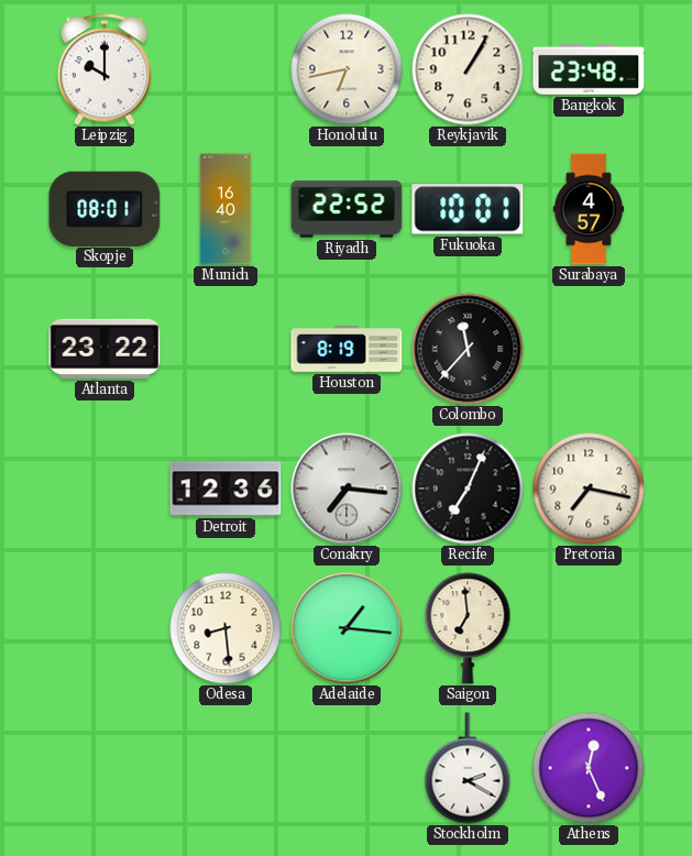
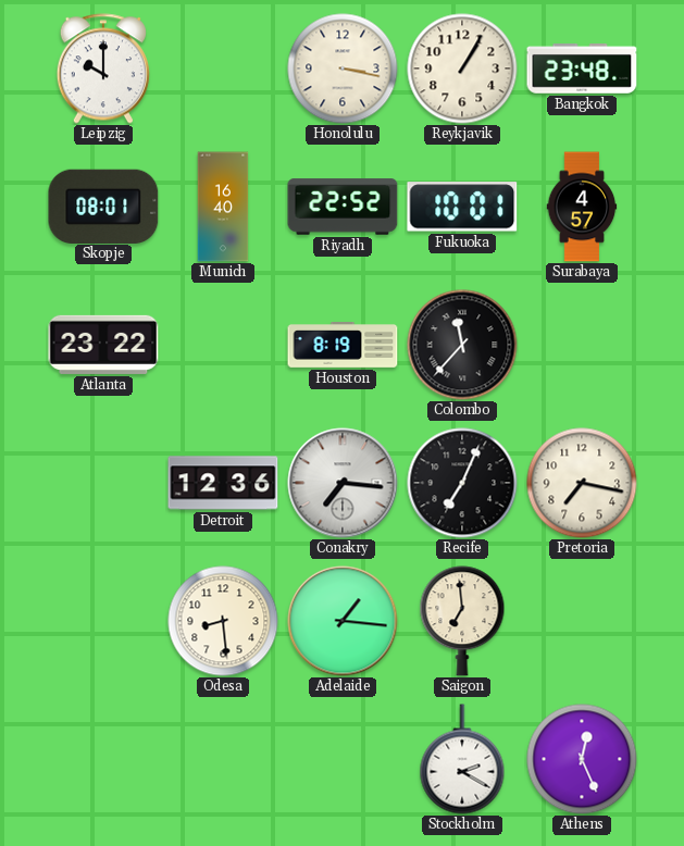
Honolulu: 6:43 -> 3:17 (343, 69)
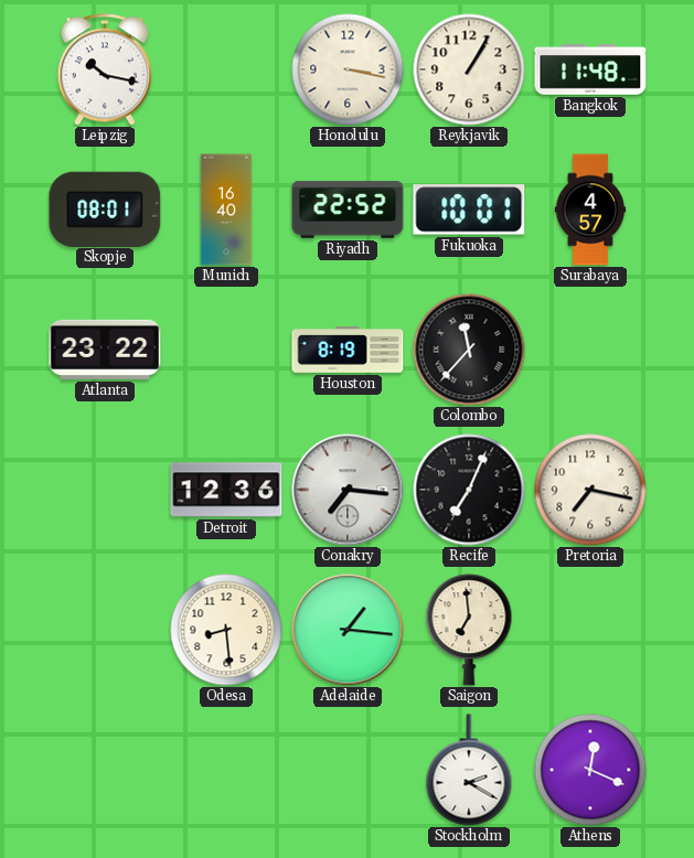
Leipzig: 10:00 -> 10:17 (105, 69)
Bangkok: 23:48 -> 11:48 (590, 69)
Athens: 12:26 -> 12:19 (590, 770)
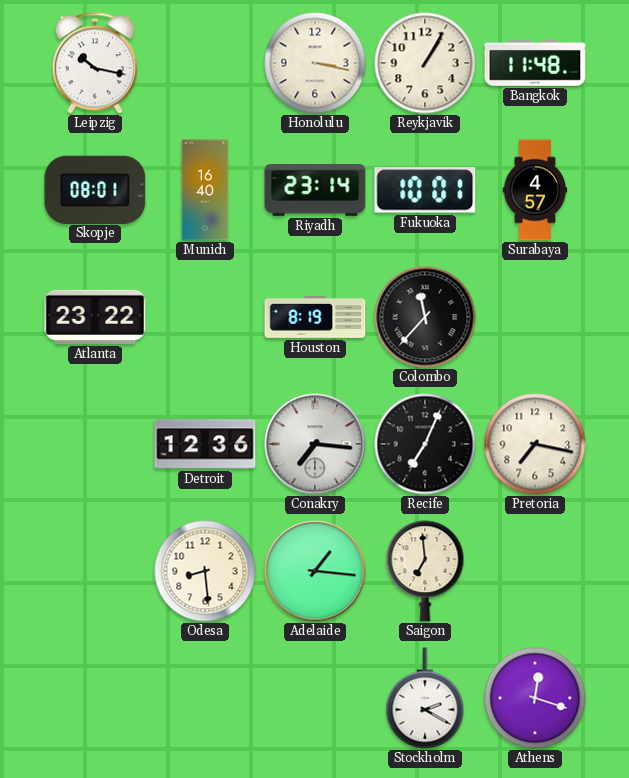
Riyadh: 22:52 -> 23:14 (315, 190)
Athens: 12:19 -> 12:18 (535, 698)
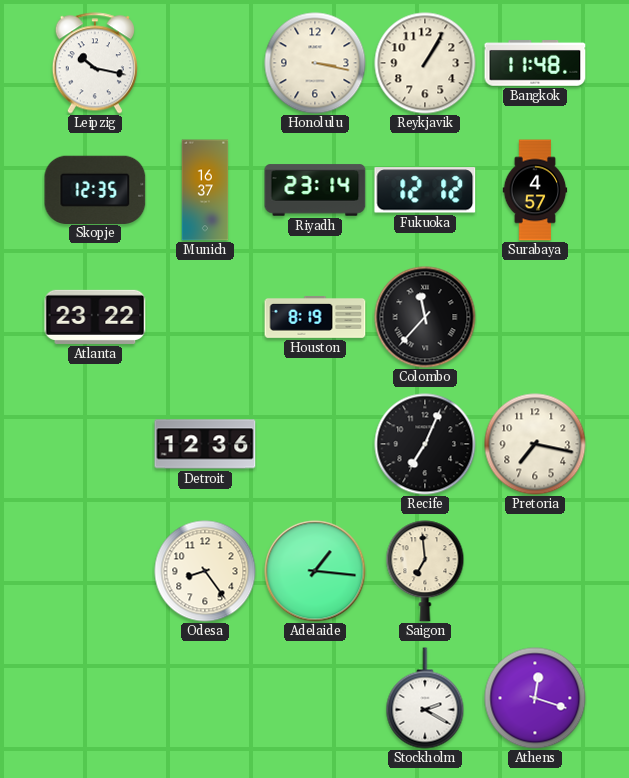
Skopje: 08:01 -> 12:35 (95, 189)
Munich: 16:40 -> 16:37 (205, 190)
Fukuoka: 10:01 -> 12:12 (425, 190)
Conakry: 7:16 -> none (315, 444)
Odesa: 8:29 -> 8:24 (205, 571)
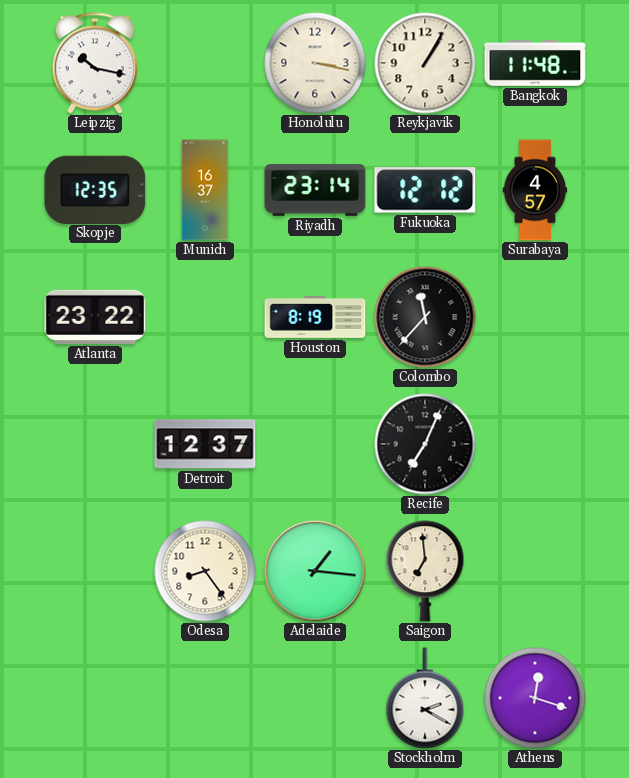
Detroit: 12:36 -> 12:37 (205, 444)
Pretoria: 7:17 -> none (535, 444)
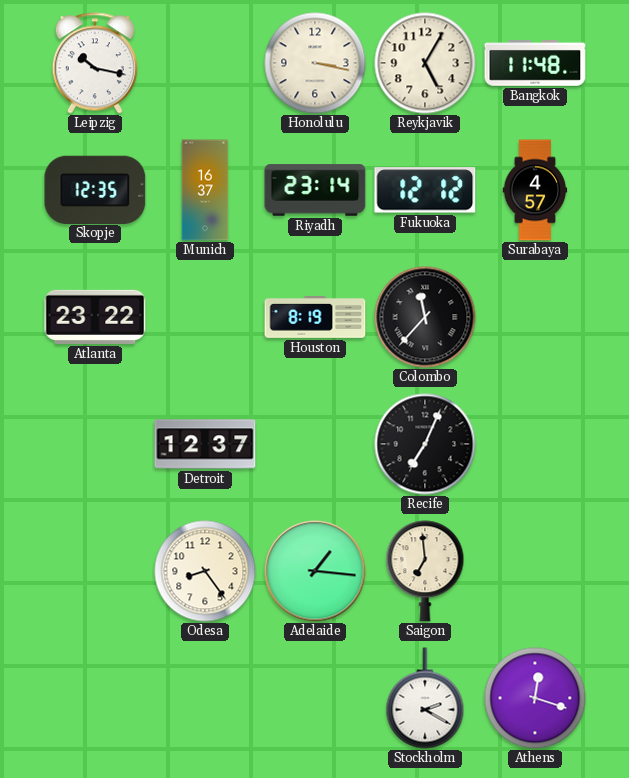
Reykjavik: 1:05 -> 5:05 (425, 63)
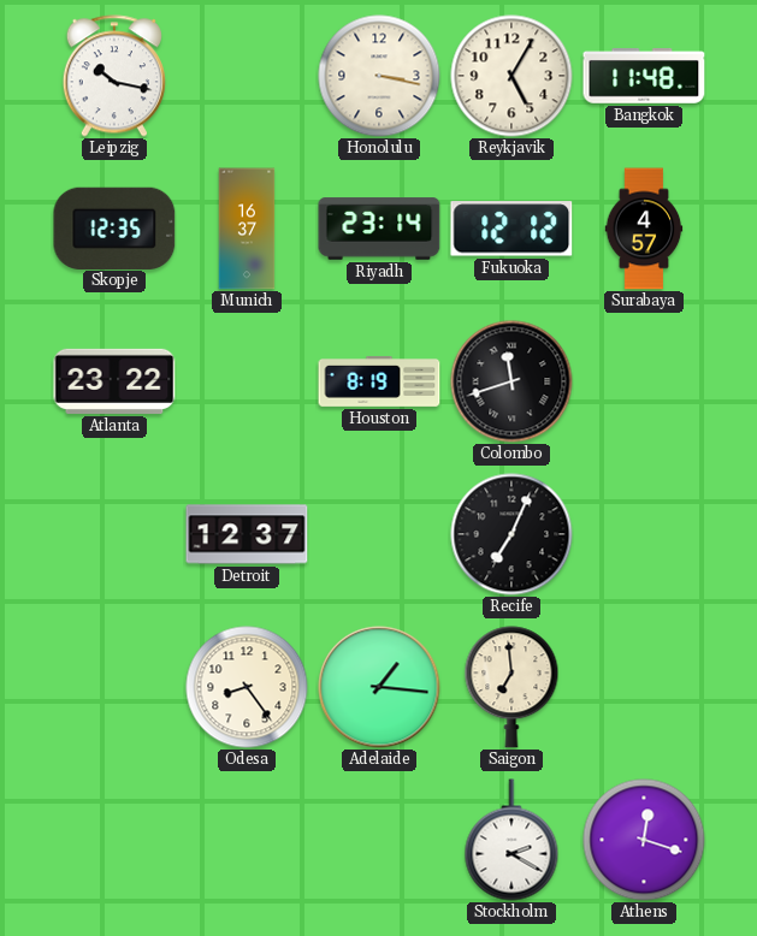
Colombo: 11:37 -> 11:42 (511, 381)
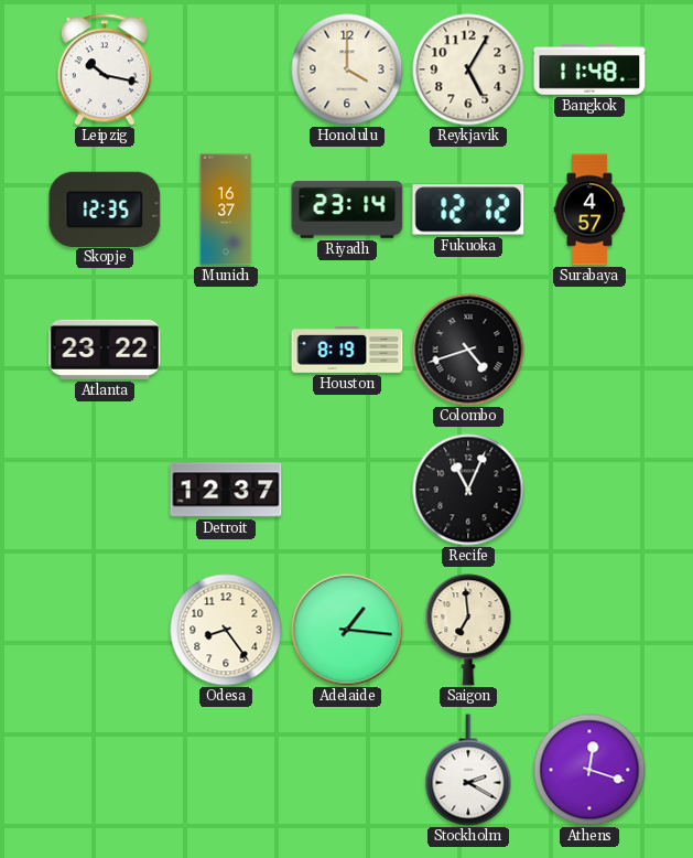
Honolulu: 3:17 -> 4:00 (347, 69)
Colombo: 11:42 -> 4:42 (468, 350)
Recife: 7:04 -> 11:04 (468, 490)
